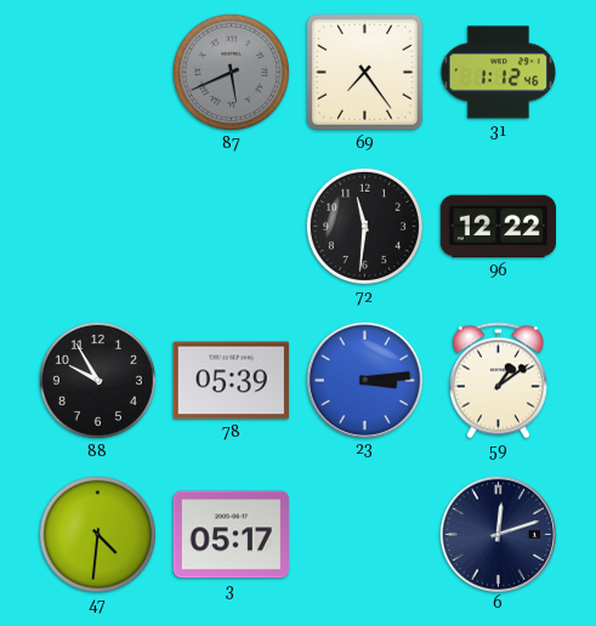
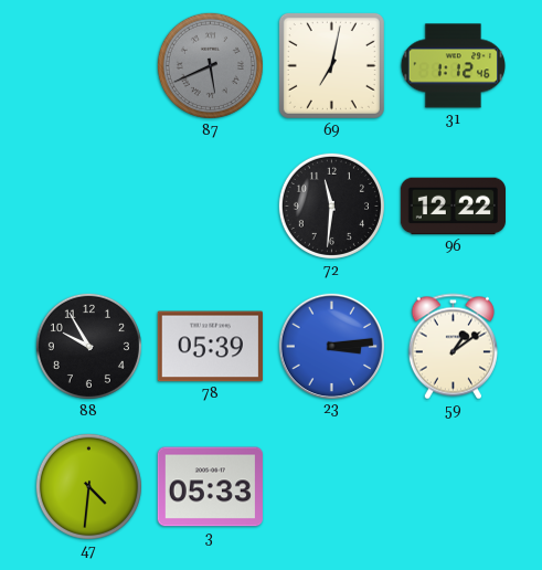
69: 7:24 -> 7:02 (331, 65)
3: 05:17 -> 05:33 (210, 487)
6: 12:12 -> none (498, 534)
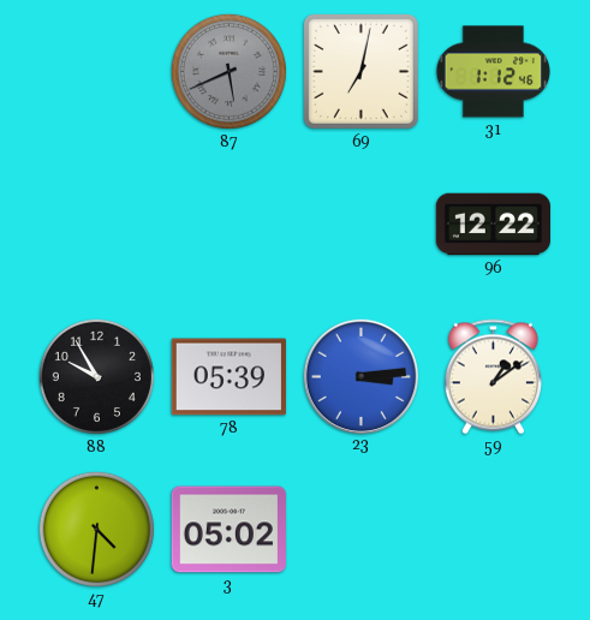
72: 11:31 -> none (331, 205)
3: 05:33 -> 05:02 (228, 530)
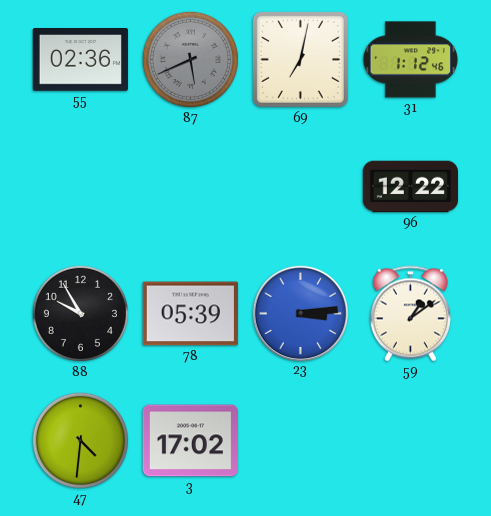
55: none -> 02:36 (80, 60)
3: 05:02 -> 17:02 (190, 441)
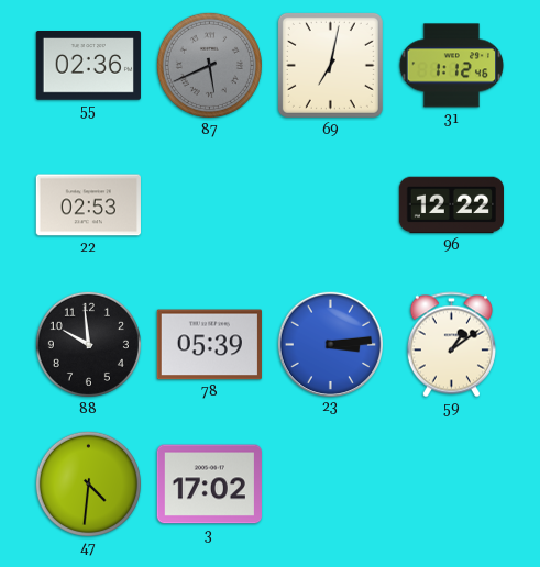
22: none -> 02:53 (88, 205)
88: 9:55 -> 9:59 (88, 344)
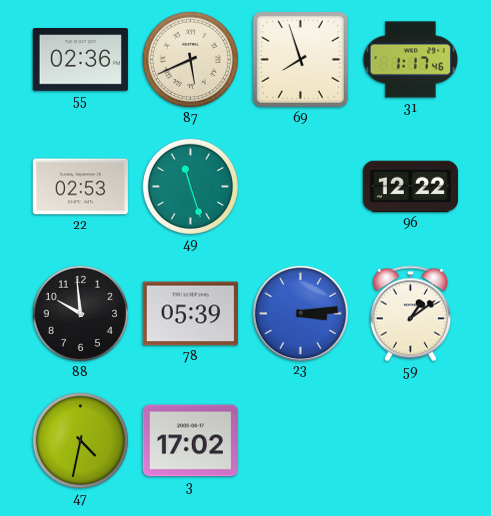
87 dial: grey -> cream (190, 59)
69: 7:02 -> 7:57 (300, 59)
31: 1:12 -> 1:17 (410, 60)
49: none -> 11:27 (190, 186)
47: 4:31 -> 4:32 (80, 440)
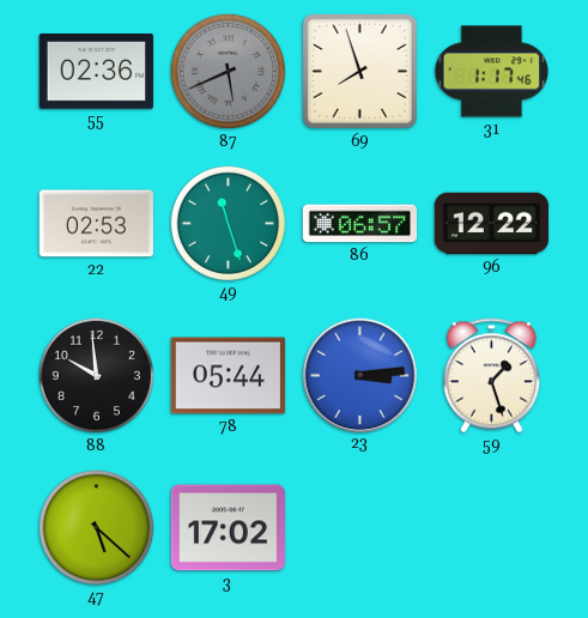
87 dial: cream -> grey (228, 71)
86: none -> 06:57 (359, 224)
78: 05:39 -> 05:44 (228, 376)
59: 1:09 -> 1:27 (491, 376)
47: 4:32 -> 5:22 (96, 527)
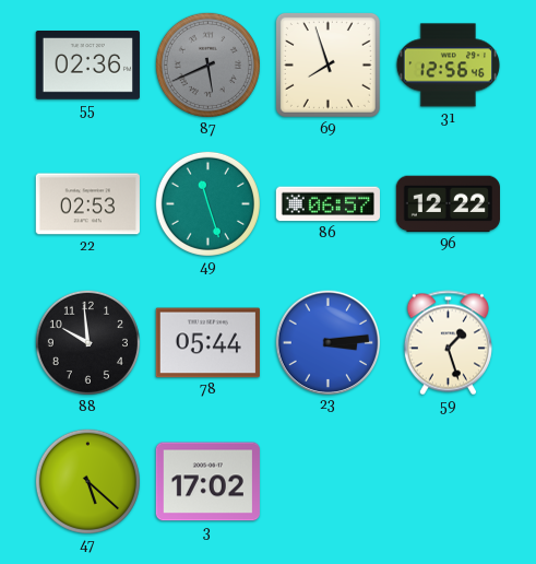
31: 1:17 -> 12:56 (448, 66)
